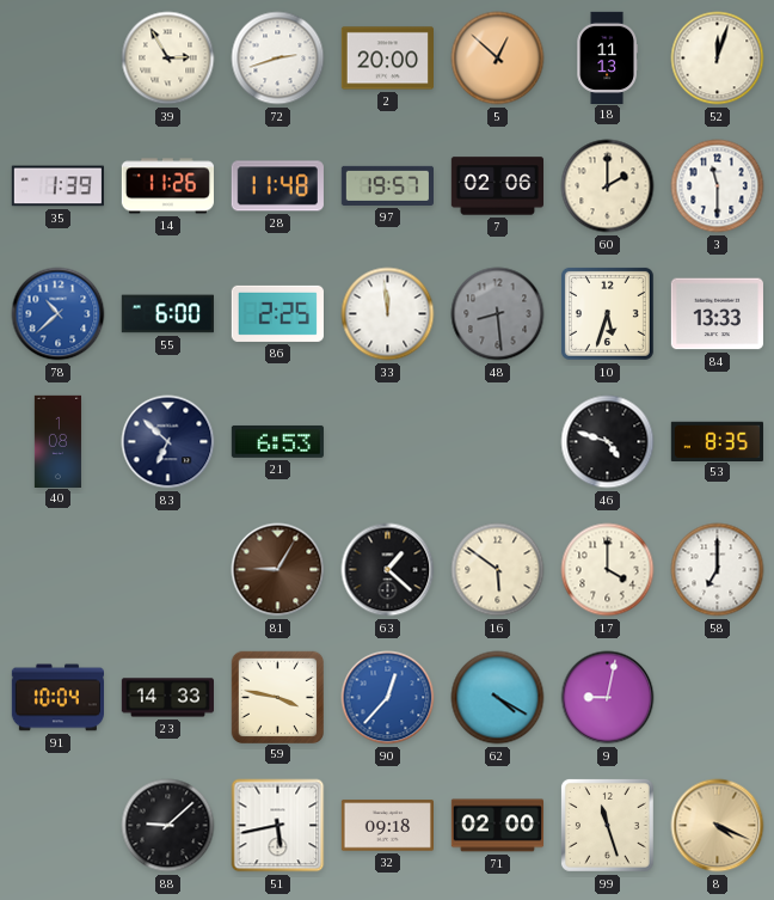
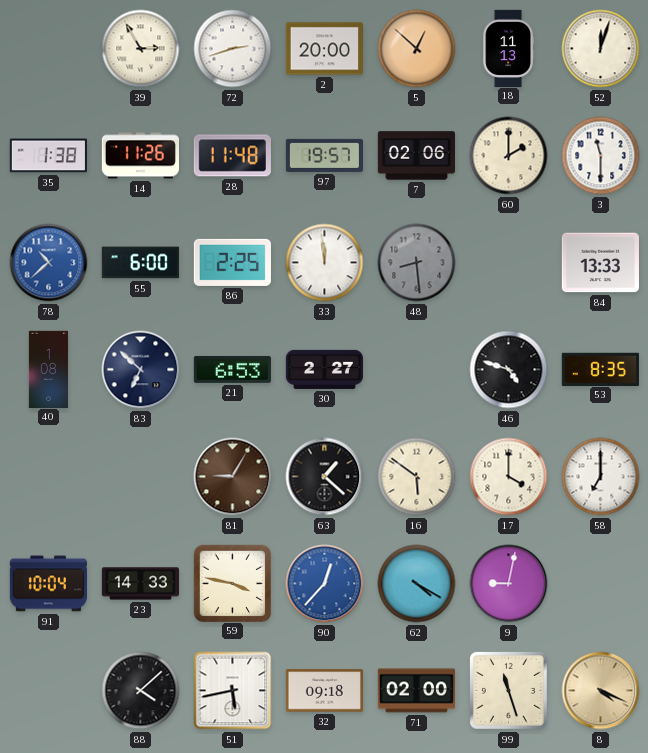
35: 1:39 -> 1:38 (48, 156)
10: 5:33 -> none (607, 313)
30: none -> 2:27 (324, 369)
88: 9:08 -> 4:08 (141, 691)
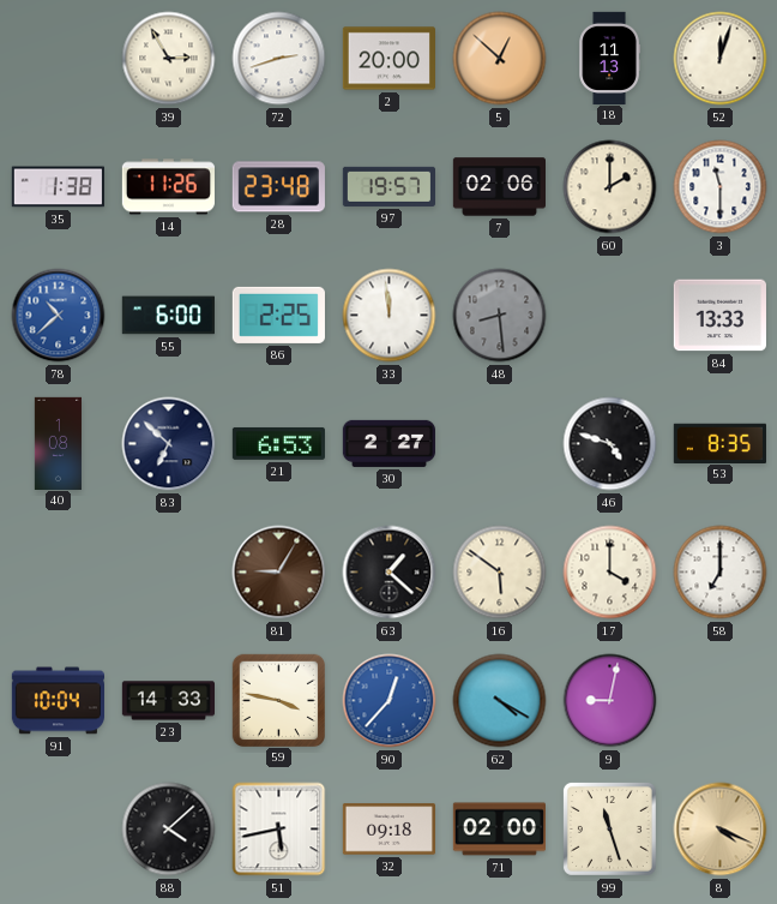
28: 11:48 -> 23:48 (278, 187)
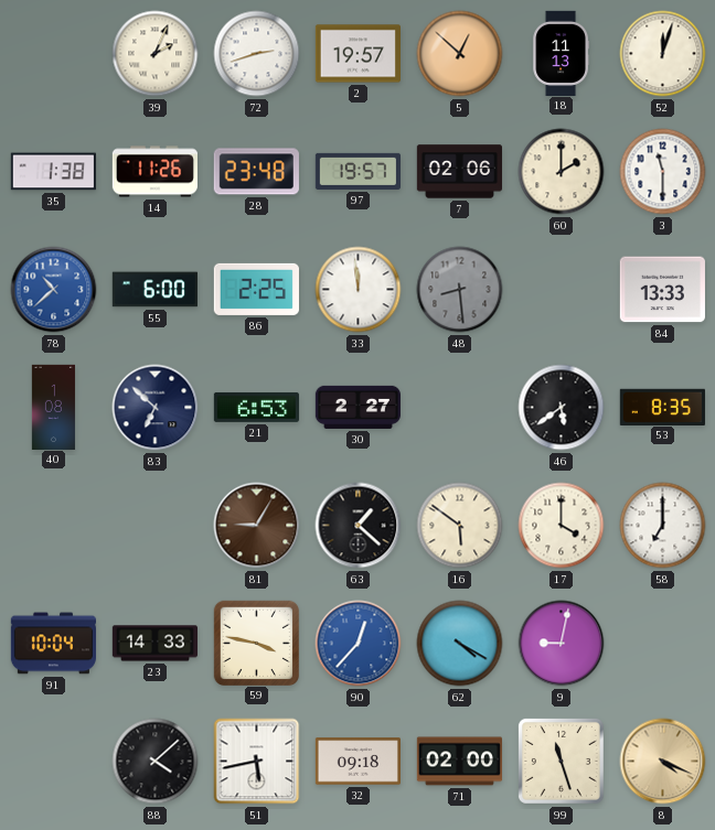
39: 2:55 -> 2:04 (156, 54)
2: 20:00 -> 19:57 (357, 54)
46: 4:48 -> 5:39 (562, 408)
